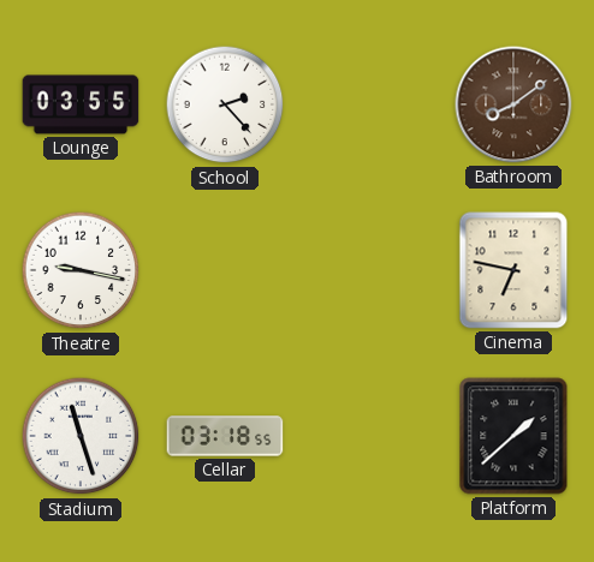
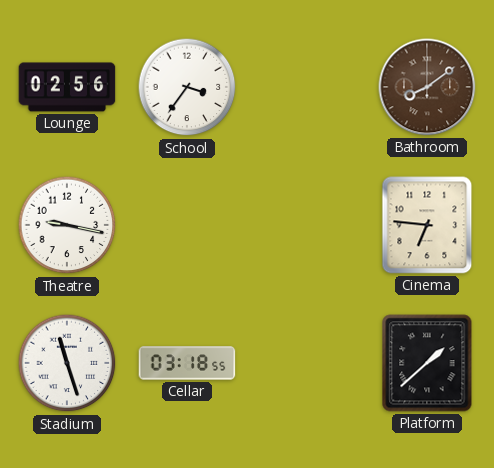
Lounge: 03:55 -> 02:56 (67, 87)
School: 2:23 -> 3:36 (187, 87)
Cinema: 6:47 -> 6:46 (427, 225)
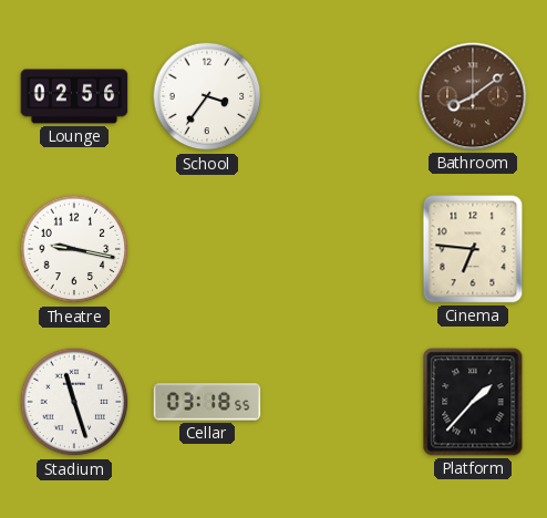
Platform: 1:38 -> 1:37 (473, 402)
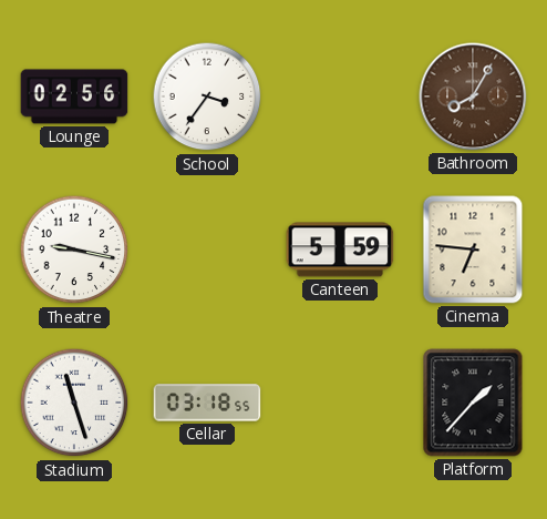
Bathroom: 8:09 -> 8:05 (473, 96)
Canteen: none -> 5:59 (340, 250)
